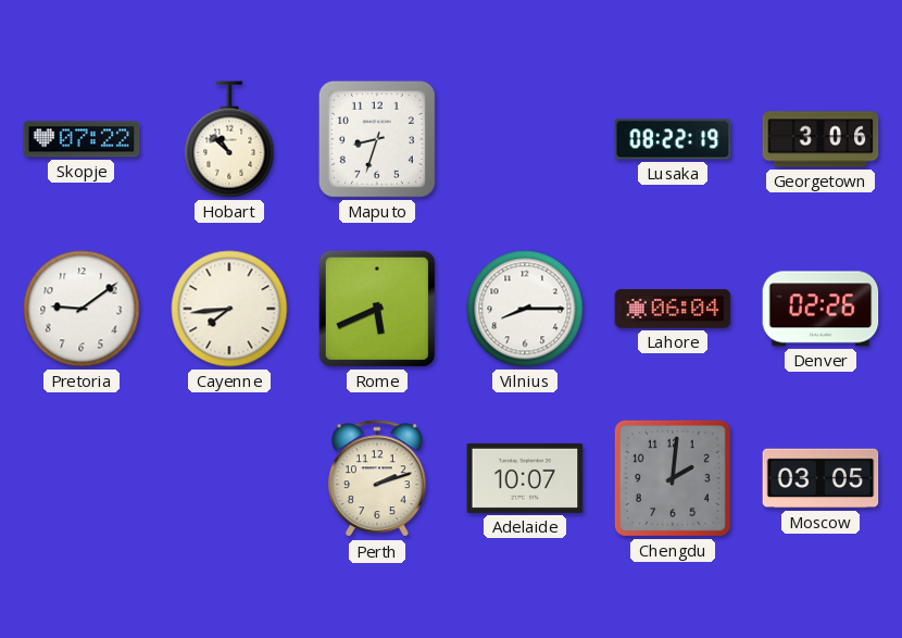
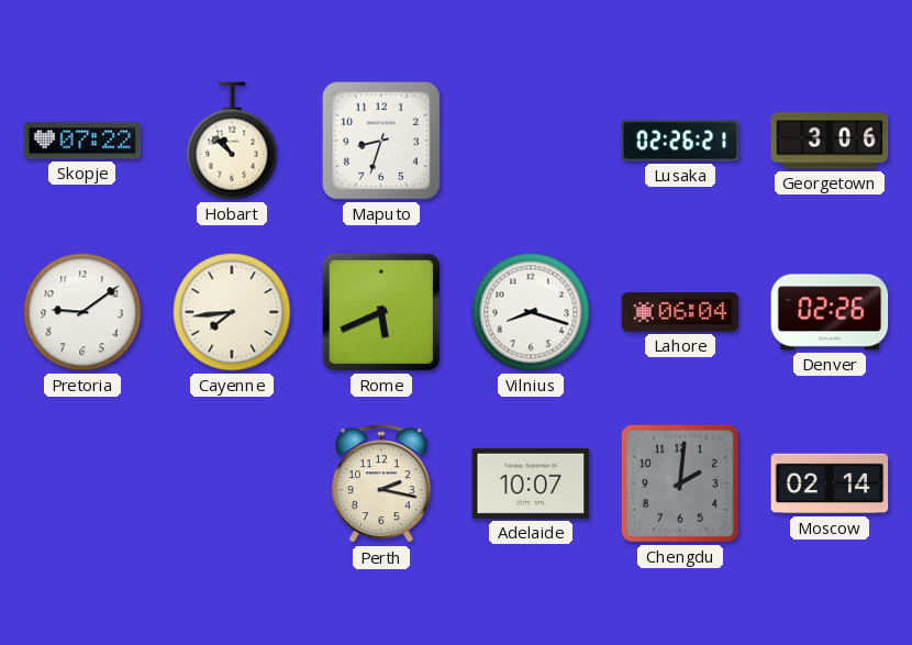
Lusaka: 08:22 -> 02:26 (680, 141)
Vilnius: 8:15 -> 8:18 (531, 312)
Perth: 2:12 -> 2:17 (382, 485)
Moscow: 03:05 -> 02:14 (830, 483)
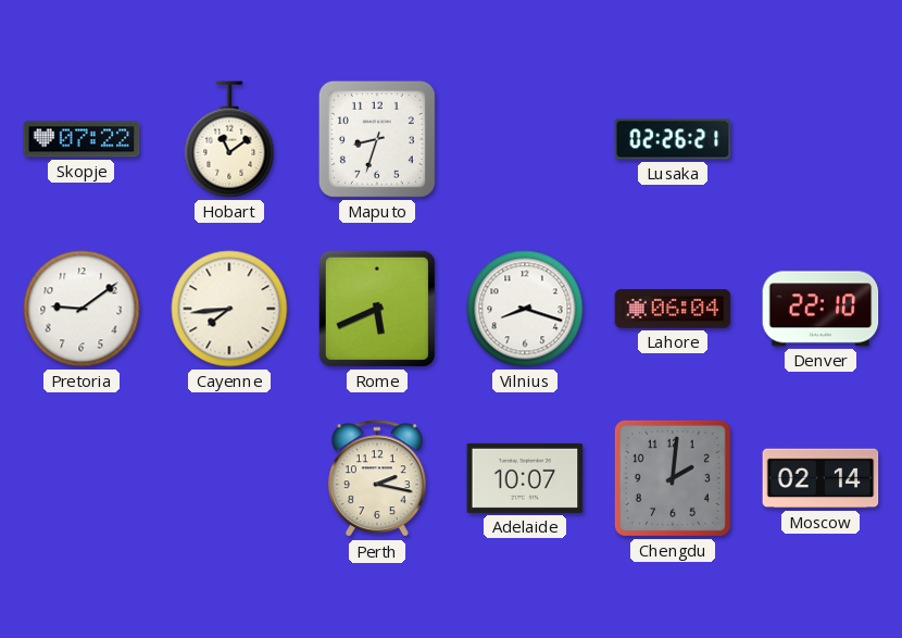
Hobart: 10:52 -> 11:09 (229, 139)
Georgetown: 3:06 -> none (830, 141)
Denver: 02:26 -> 22:10 (820, 309)
